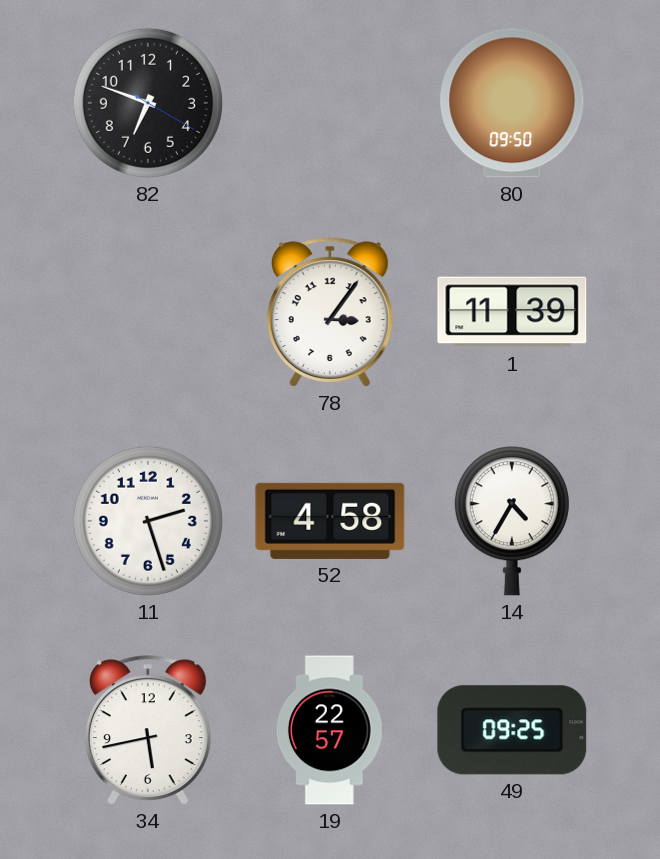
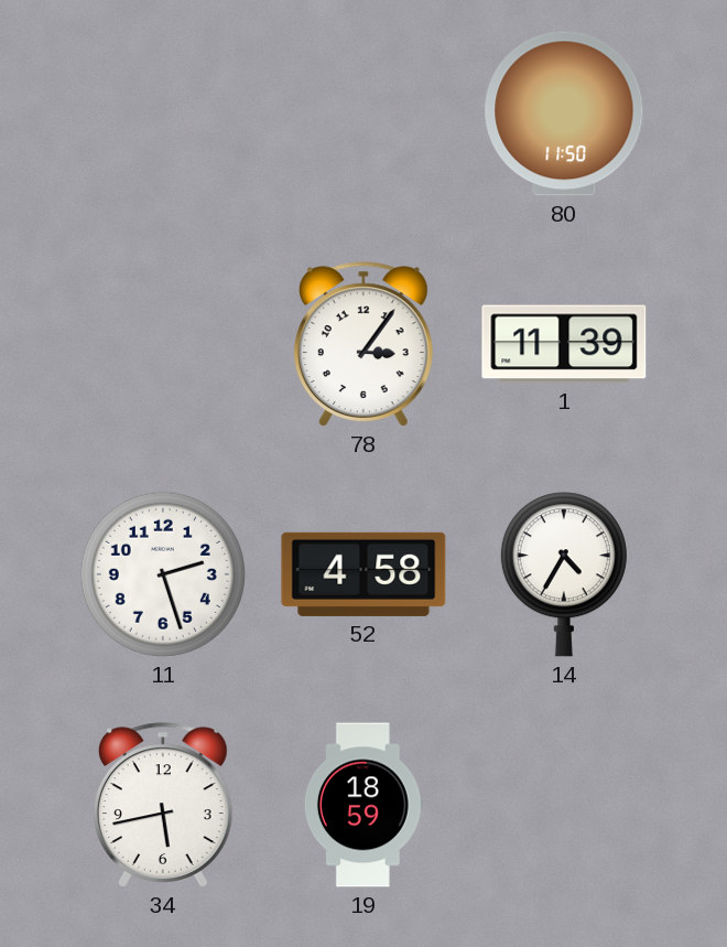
82: 6:48 -> none (148, 103)
80: 09:50 -> 11:50 (564, 114)
19: 22:57 -> 18:59 (363, 805)
49: 09:25 -> none (512, 730)
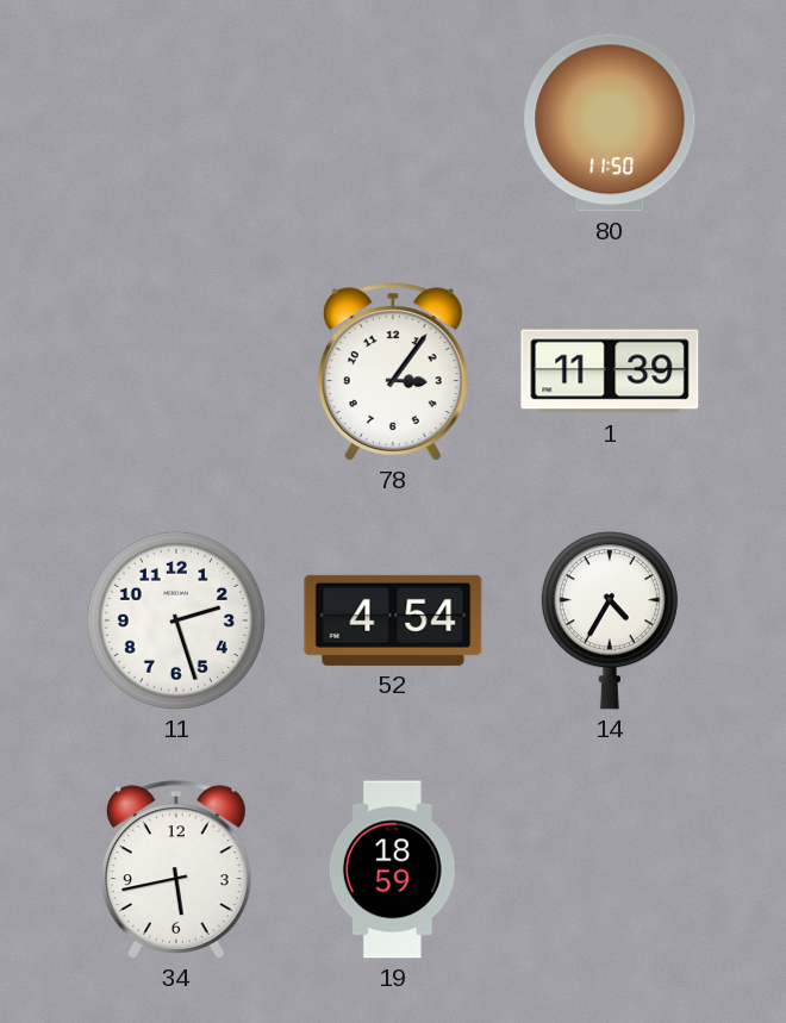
52: 4:58 -> 4:54 (393, 620)
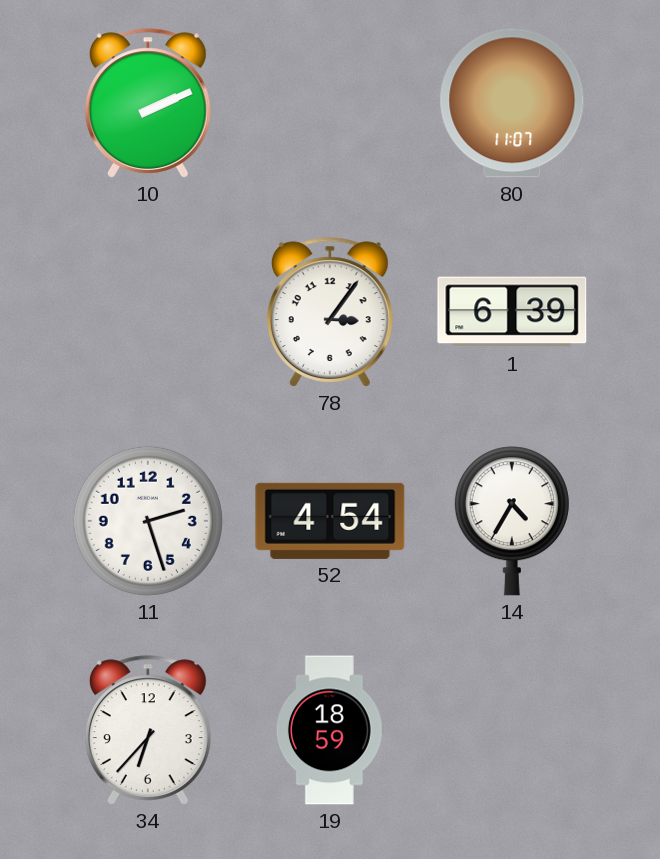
10: none -> 2:11 (148, 103)
80: 11:50 -> 11:07 (512, 103)
1: 11:39 -> 6:39 (512, 312)
34: 5:43 -> 6:37 (148, 730)
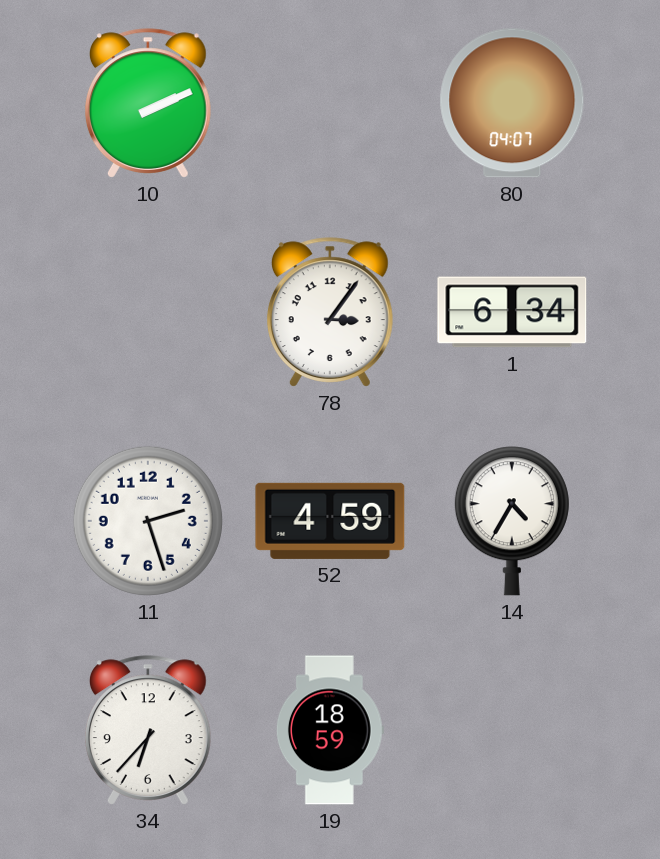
80: 11:07 -> 04:07 (512, 103)
1: 6:39 -> 6:34 (512, 312)
52: 4:54 -> 4:59 (330, 521)
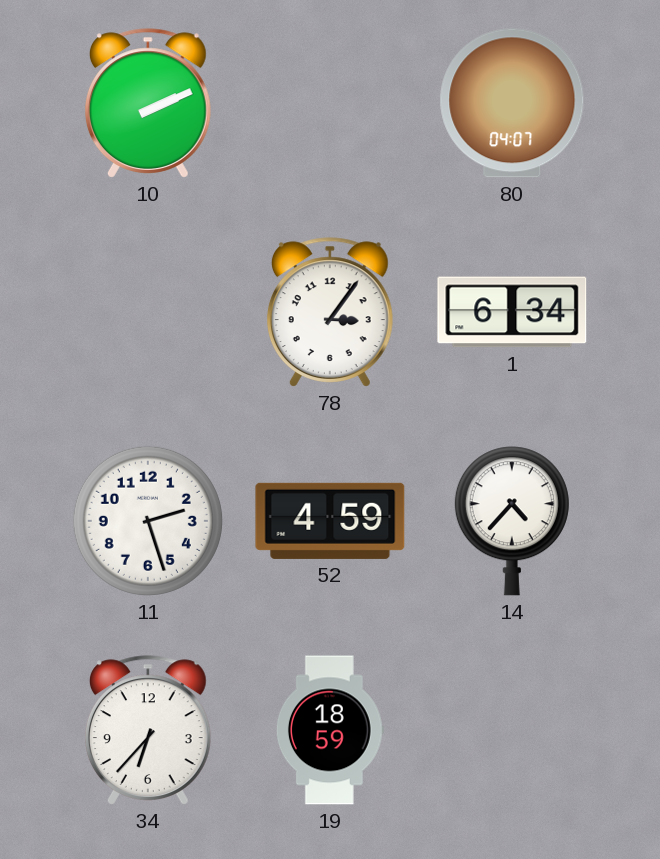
14: 4:35 -> 4:37 (512, 521)
